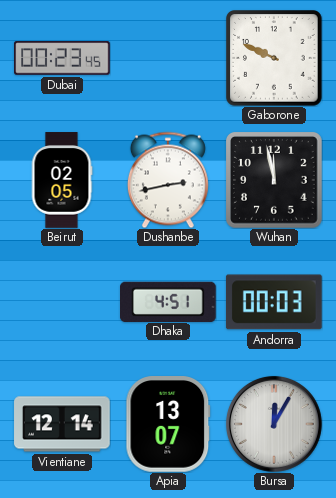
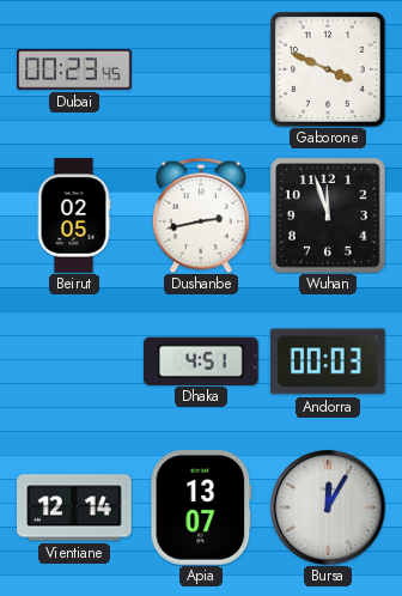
Gaborone: 9:49 -> 3:49 (329, 71)
Wuhan: 11:58 -> 11:57 (329, 217)
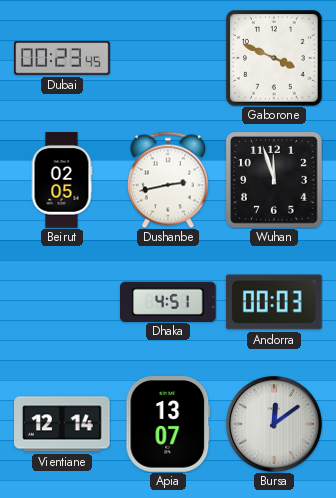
Bursa: 12:05 -> 12:09 (274, 424)
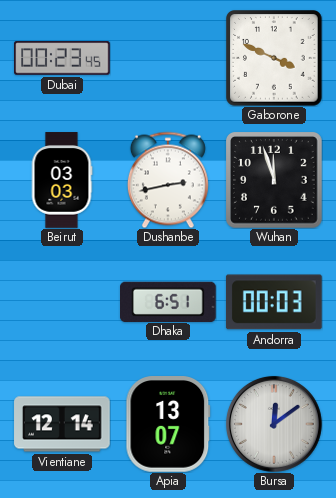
Beirut: 02:05 -> 03:03 (62, 180)
Dhaka: 4:51 -> 6:51 (169, 301)
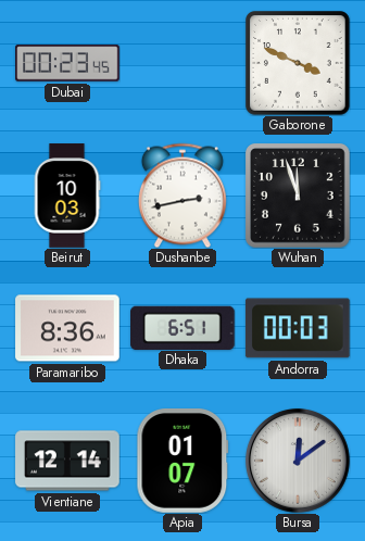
Beirut: 03:03 -> 10:03 (67, 196)
Paramaribo: none -> 8:36 (67, 328)
Apia: 13:07 -> 01:07 (182, 461)
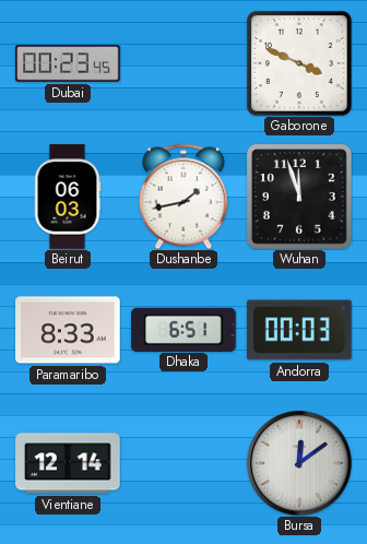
Beirut: 10:03 -> 06:03 (68, 197)
Dushanbe: 2:43 -> 1:43 (183, 197)
Paramaribo: 8:36 -> 8:33 (68, 330)
Apia: 01:07 -> none (182, 461)
